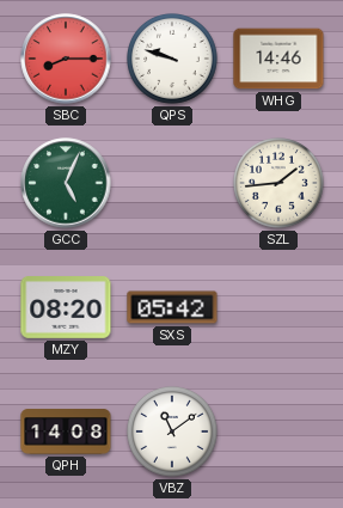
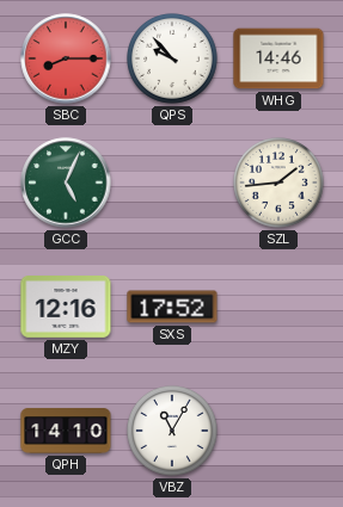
QPS: 9:48 -> 9:53 (173, 60)
MZY: 08:20 -> 12:16 (66, 308)
SXS: 05:42 -> 17:52 (172, 307)
QPH: 14:08 -> 14:10 (66, 431)
VBZ: 11:09 -> 11:05 (173, 432)
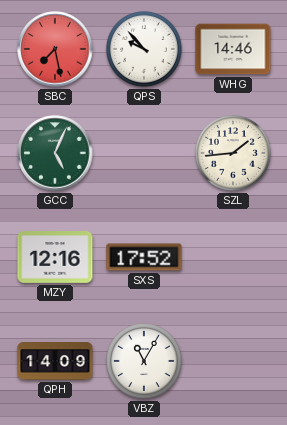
SBC: 8:15 -> 7:28 (55, 49)
QPH: 14:10 -> 14:09 (55, 361)
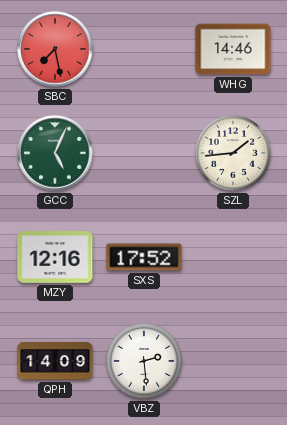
QPS: 9:53 -> none (145, 50)
VBZ: 11:05 -> 2:29 (145, 362)
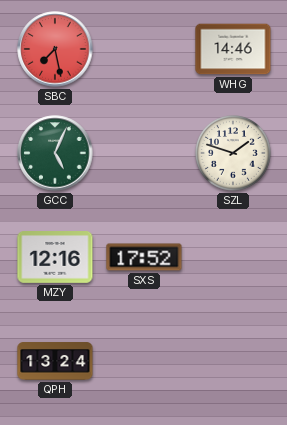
SZL: 1:44 -> 1:48 (234, 154)
QPH: 14:09 -> 13:24 (55, 361)
VBZ: 2:29 -> none (145, 362)
